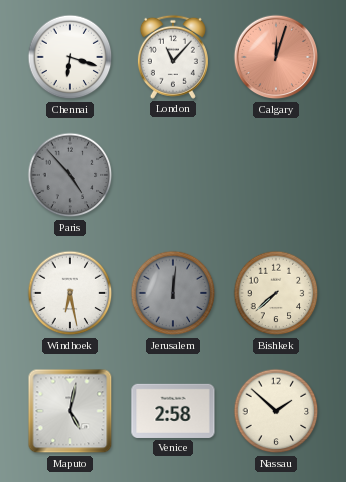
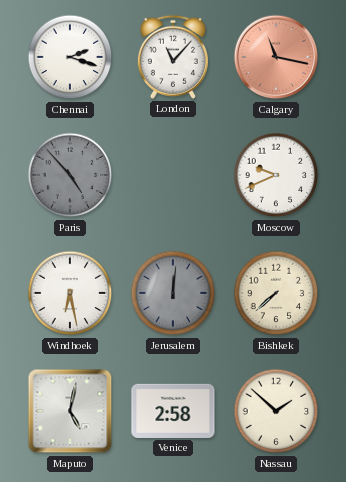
Chennai: 6:18 -> 2:18 (70, 57)
Calgary: 12:03 -> 11:17 (276, 57)
Moscow: none -> 9:41 (276, 175)
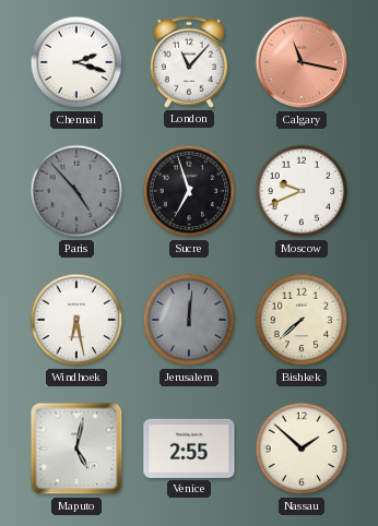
Sucre: none -> 6:57 (189, 191)
Venice: 2:58 -> 2:55 (189, 449)
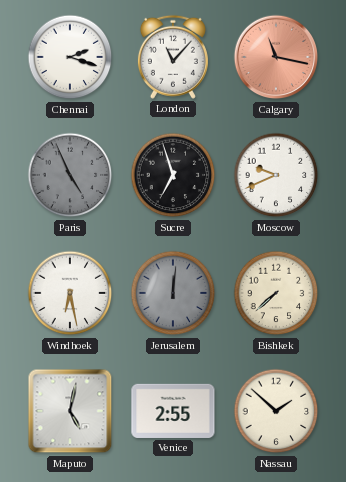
Paris: 4:53 -> 4:56 (70, 175)
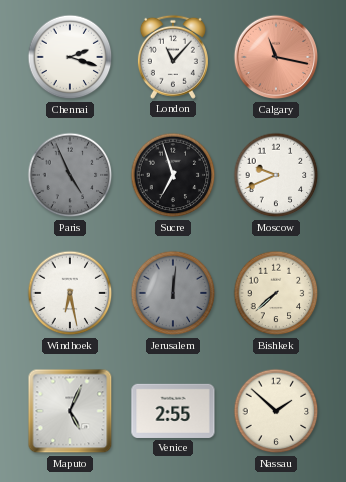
Maputo: 5:02 -> 5:04 (70, 411)
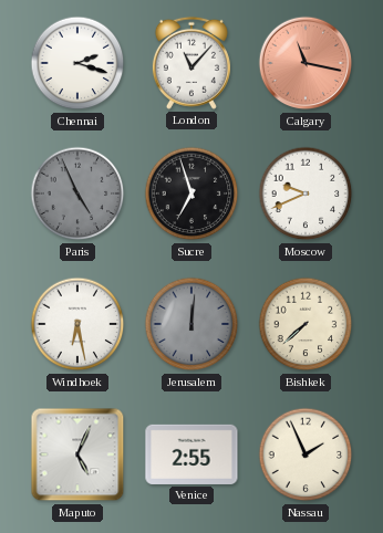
Nassau: 1:52 -> 1:56 (306, 454)
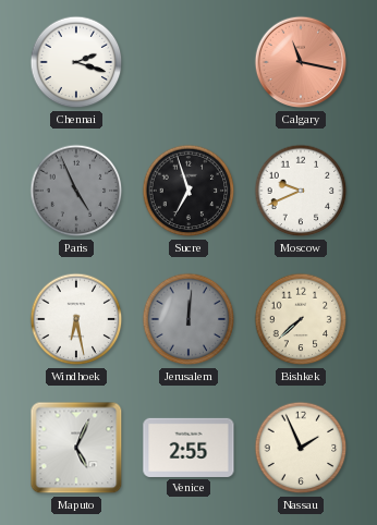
London: 11:07 -> none (191, 63)
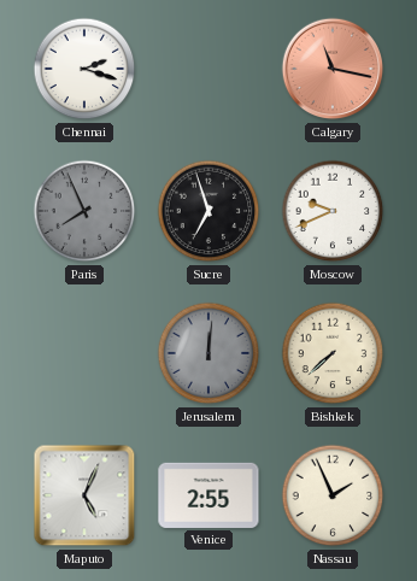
Paris: 4:56 -> 7:56 (84, 211)
Windhoek: 6:28 -> none (76, 319)
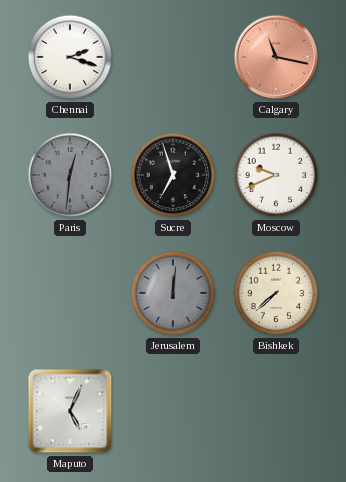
Paris: 7:56 -> 12:31 (70, 175)
Venice: 2:55 -> none (208, 495)
Nassau: 1:56 -> none (333, 495)
